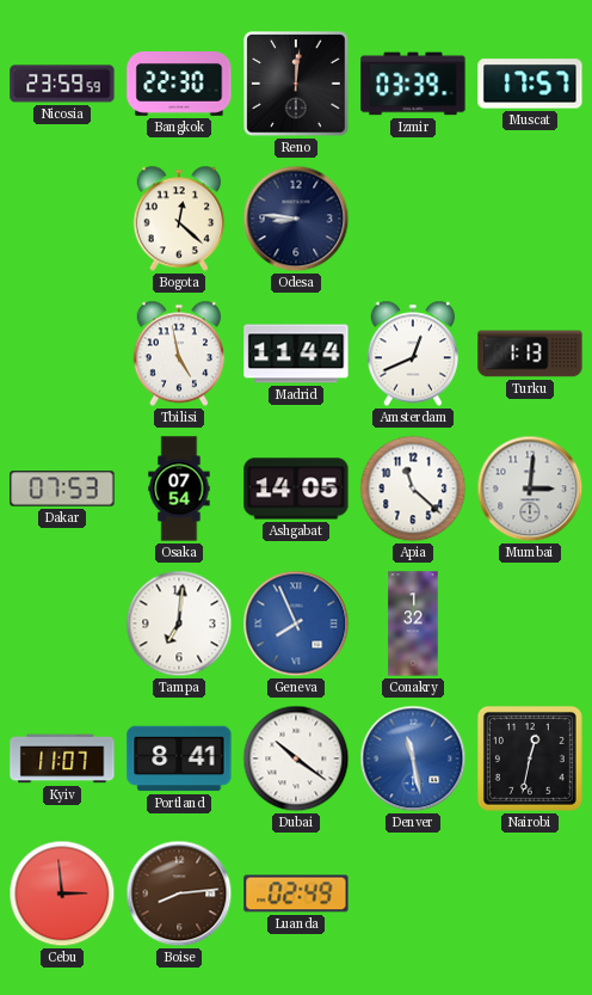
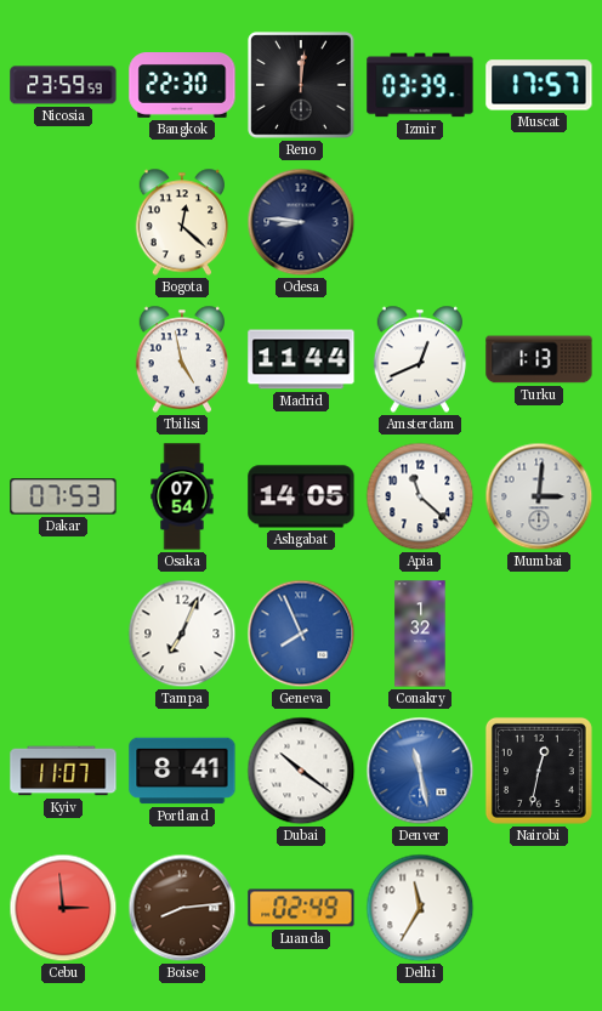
Tampa: 7:01 -> 7:04 (182, 634)
Delhi: none -> 11:35 (420, 908)
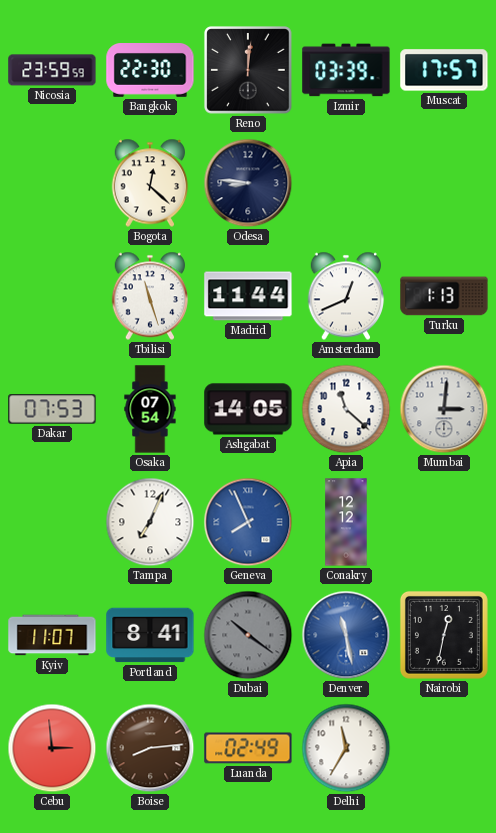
Tbilisi: 4:58 -> 11:27 (150, 296)
Conakry: 1:32 -> 12:12 (346, 522)
Dubai dial: white -> grey (248, 635)
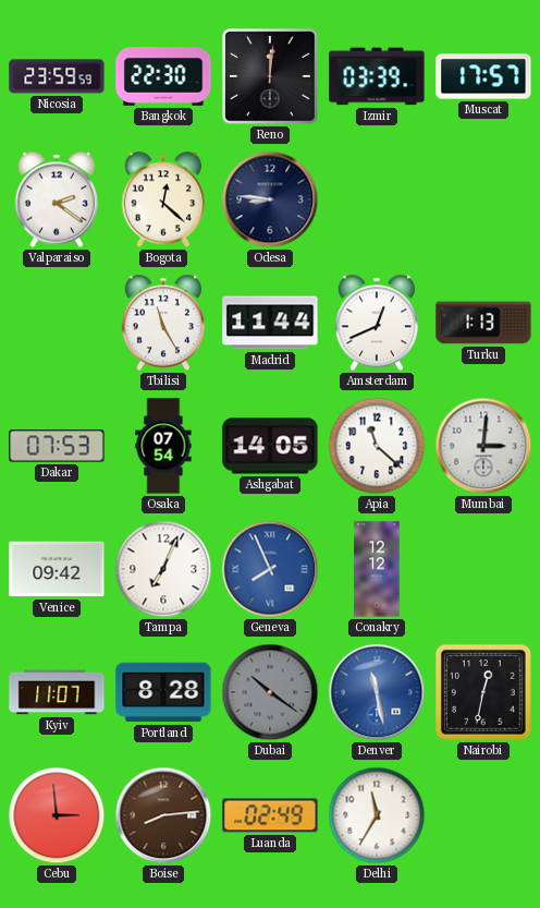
Valparaiso: none -> 2:21 (57, 199)
Tbilisi: 11:27 -> 11:25 (163, 323)
Venice: none -> 09:42 (57, 569)
Portland: 8:41 -> 8:28 (163, 692)
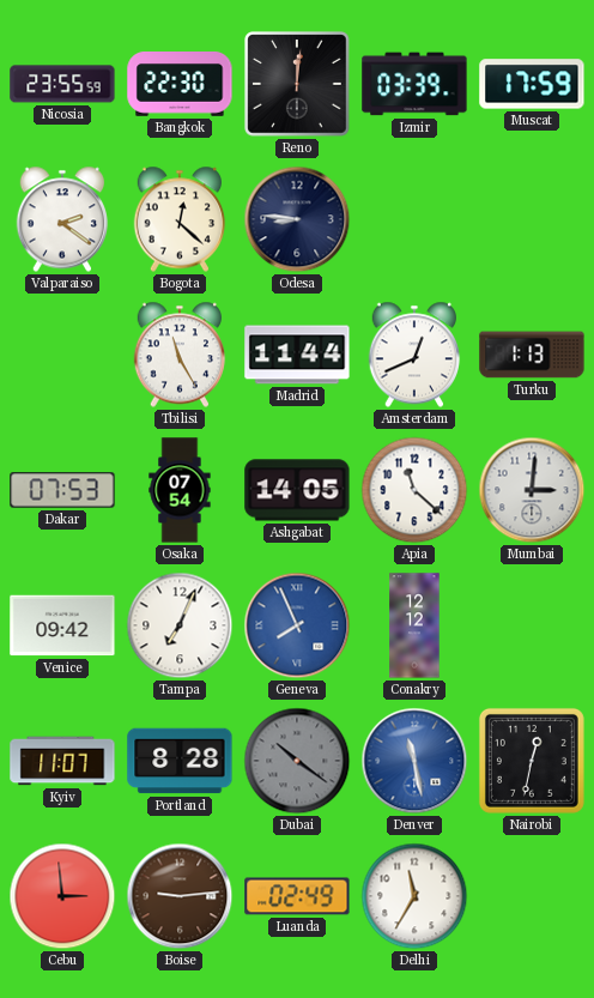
Nicosia: 23:59 -> 23:55 (62, 84)
Muscat: 17:57 -> 17:59 (532, 84)
Boise: 8:14 -> 9:14 (180, 896)
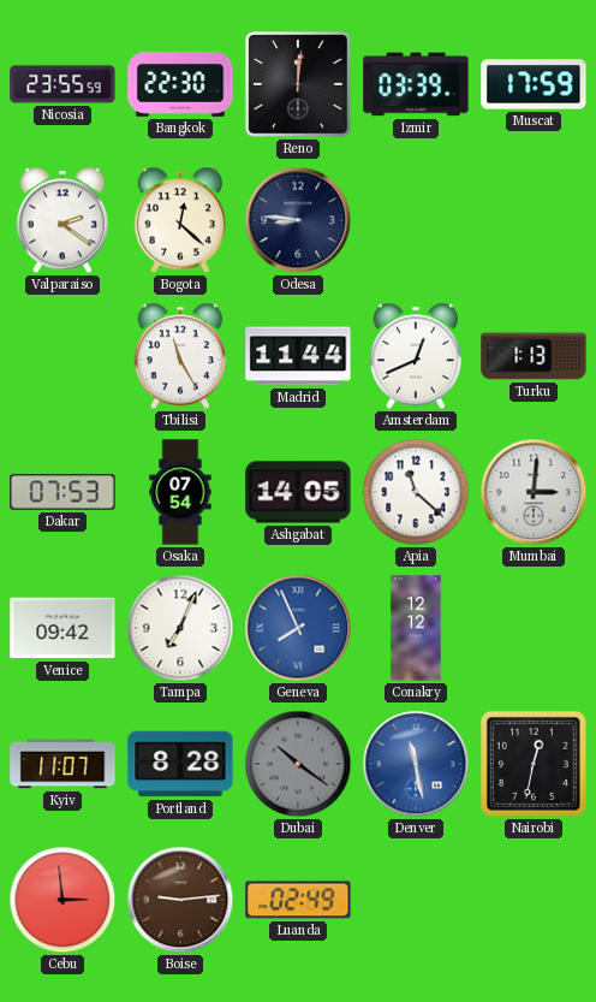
Delhi: 11:35 -> none (414, 896)
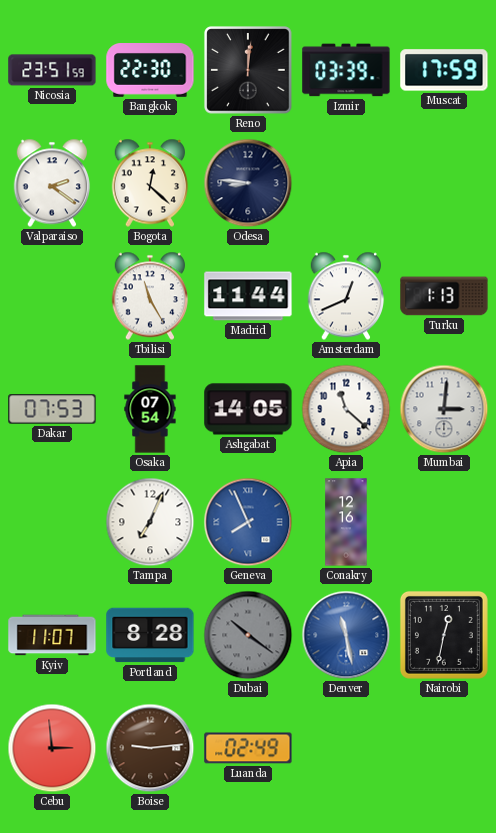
Nicosia: 23:55 -> 23:51 (52, 70)
Venice: 09:42 -> none (62, 628)
Conakry: 12:12 -> 12:16 (346, 522)
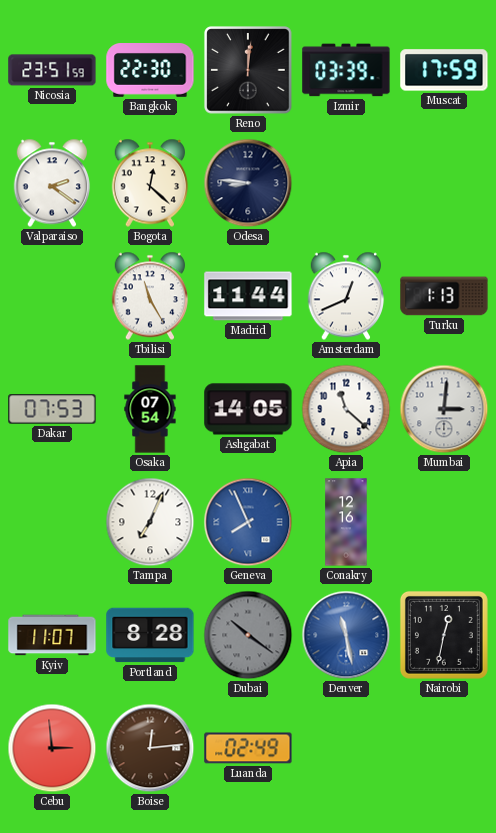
Boise: 9:14 -> 12:14 (150, 748)
